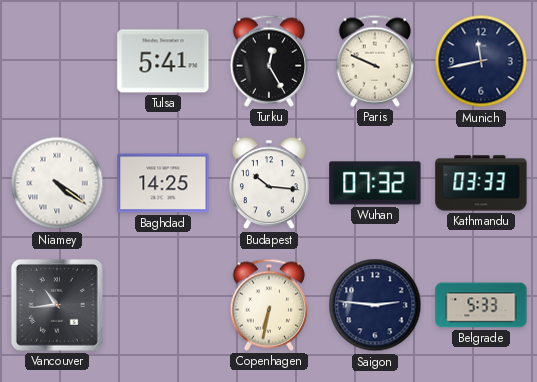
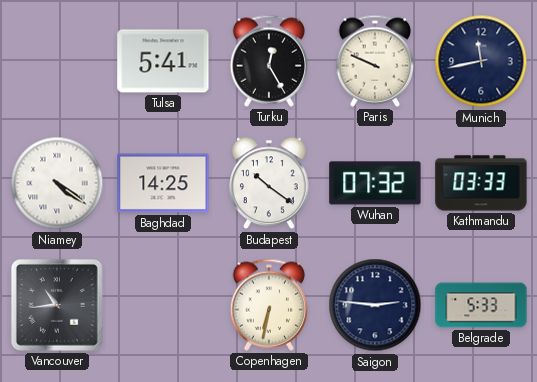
Budapest: 10:16 -> 10:21 (270, 183)
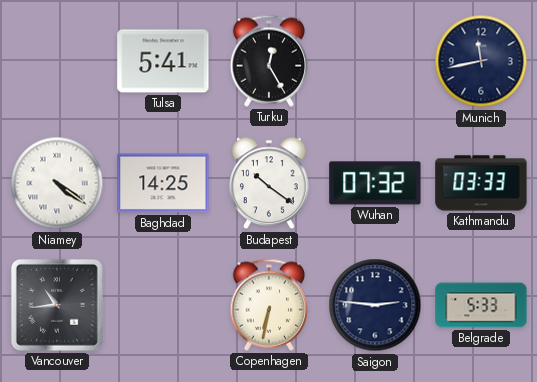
Paris: 9:49 -> none (375, 61)
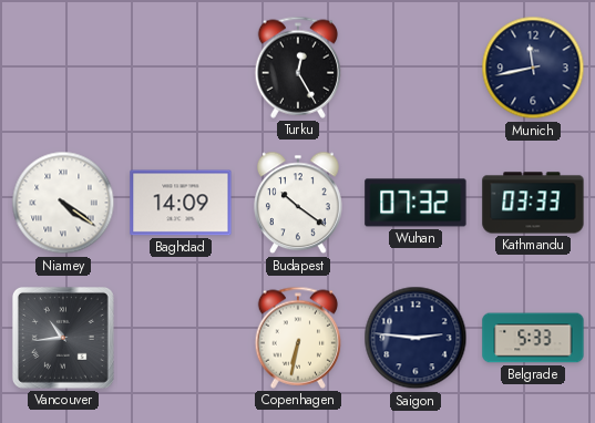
Tulsa: 5:41 -> none (163, 61)
Baghdad: 14:25 -> 14:09 (181, 203)
